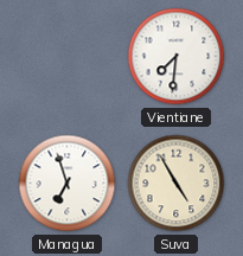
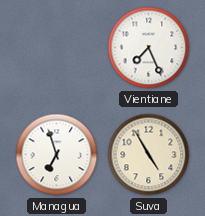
Vientiane: 7:31 -> 7:26 (149, 48)
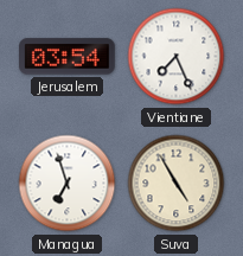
Jerusalem: none -> 03:54 (68, 57)
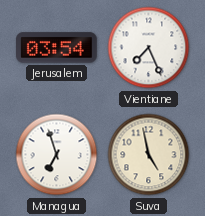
Suva: 4:55 -> 4:58 (149, 155)
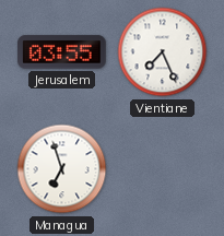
Jerusalem: 03:54 -> 03:55 (62, 52)
Suva: 4:58 -> none (149, 155)
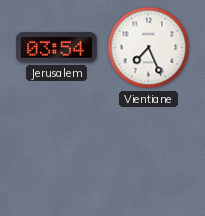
Jerusalem: 03:55 -> 03:54 (57, 48)
Managua: 6:57 -> none (62, 169)
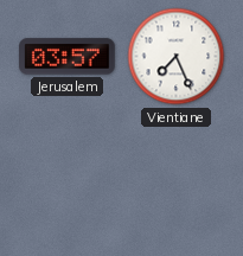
Jerusalem: 03:54 -> 03:57 (68, 57)
